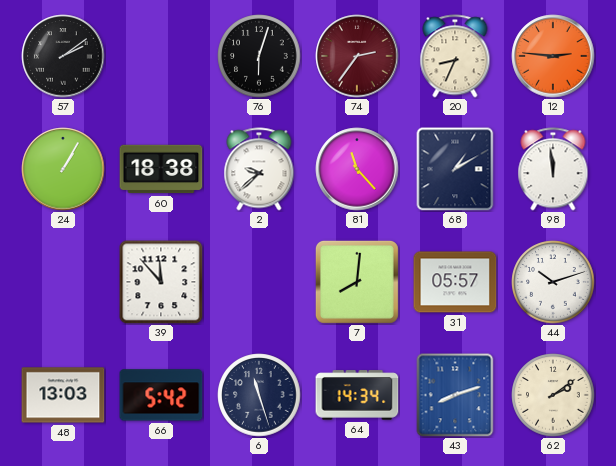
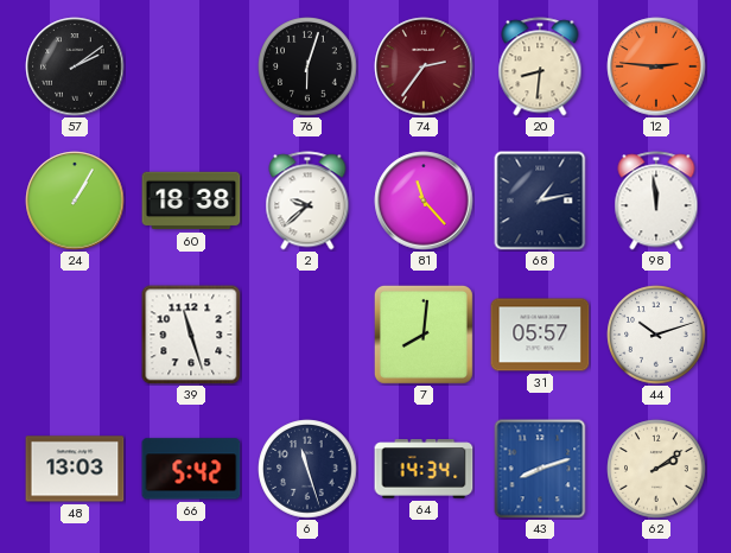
20: 8:34 -> 8:31 (540, 66)
68: 1:10 -> 1:13 (540, 201)
39: 11:53 -> 11:27 (191, 335)
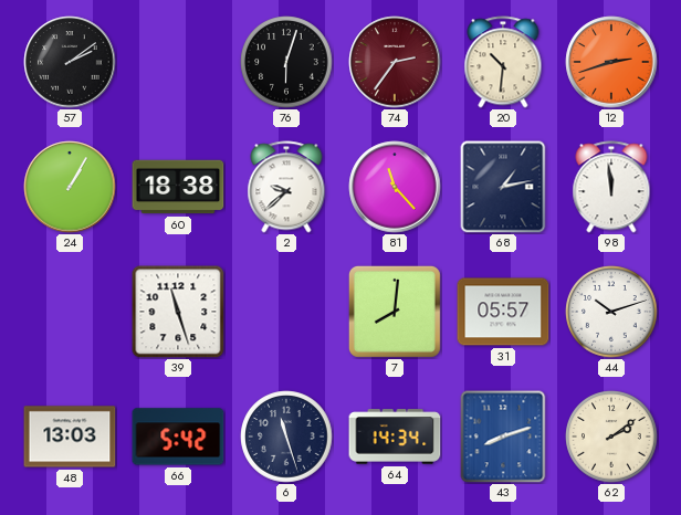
20: 8:31 -> 10:31 (503, 62)
12: 2:46 -> 2:42 (611, 62)
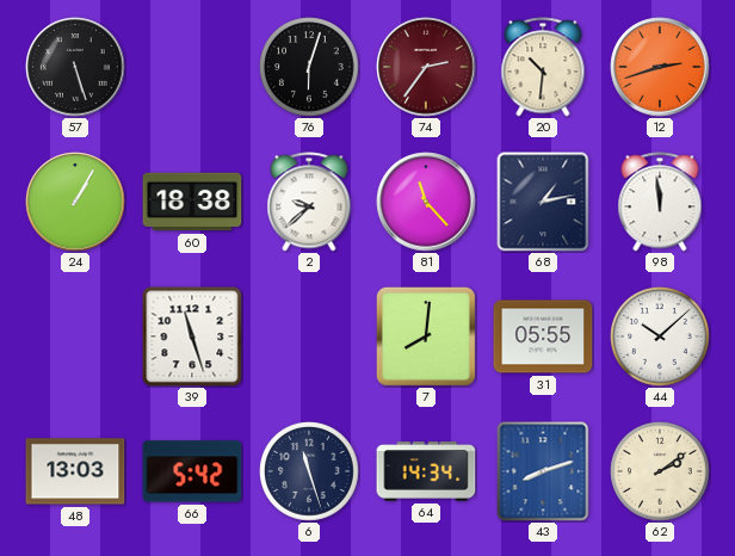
57: 2:09 -> 5:27 (75, 67)
31: 05:57 -> 05:55 (543, 336)
44: 10:12 -> 10:08 (660, 336)
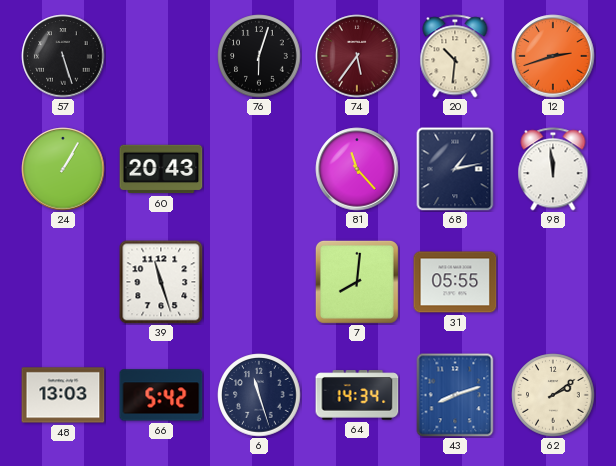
74: 2:36 -> 5:36 (357, 56)
60: 18:38 -> 20:43 (161, 169)
2: 9:38 -> none (309, 202)
44: 10:08 -> none (660, 336)
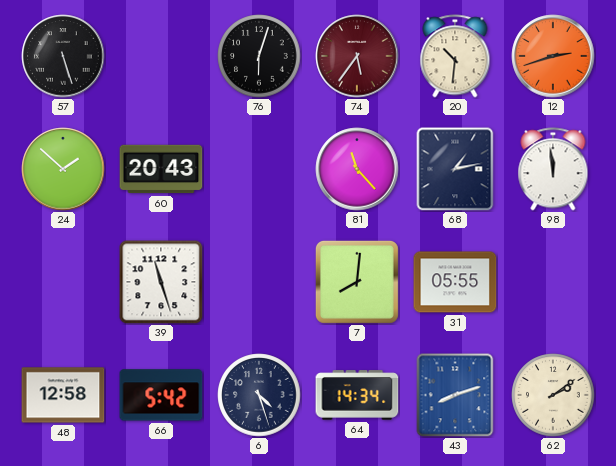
24: 1:05 -> 1:52 (63, 169)
48: 13:03 -> 12:58 (63, 395)
6: 11:27 -> 4:27 (259, 395)
